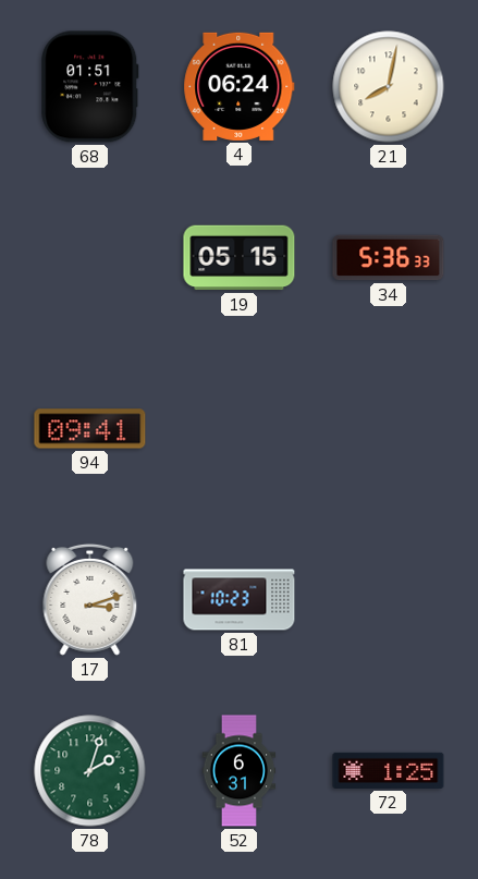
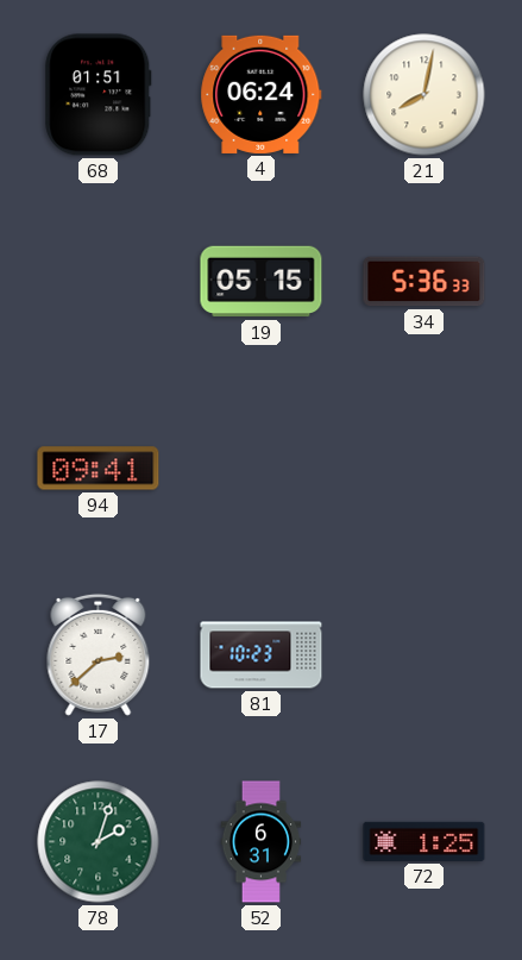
17: 3:12 -> 2:38 (99, 654)
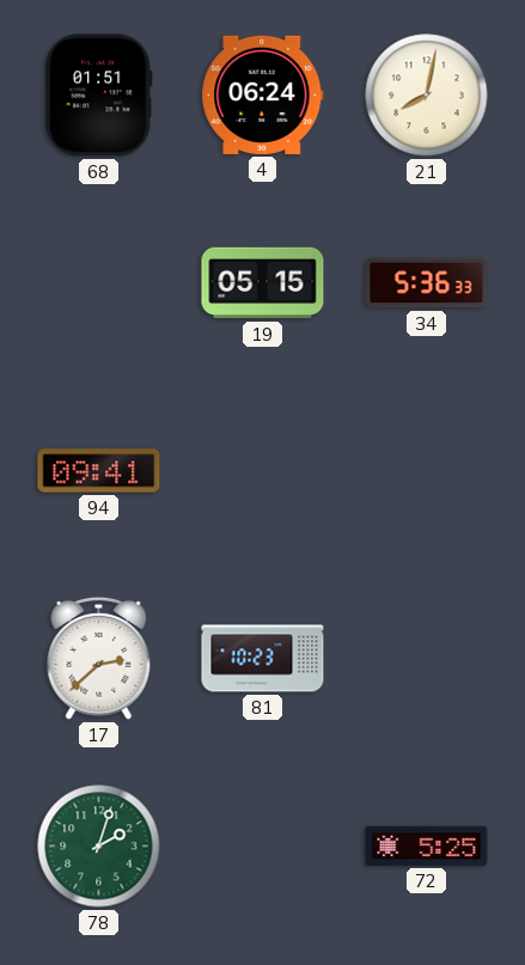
52: 6:31 -> none (262, 842)
72: 1:25 -> 5:25 (427, 845)
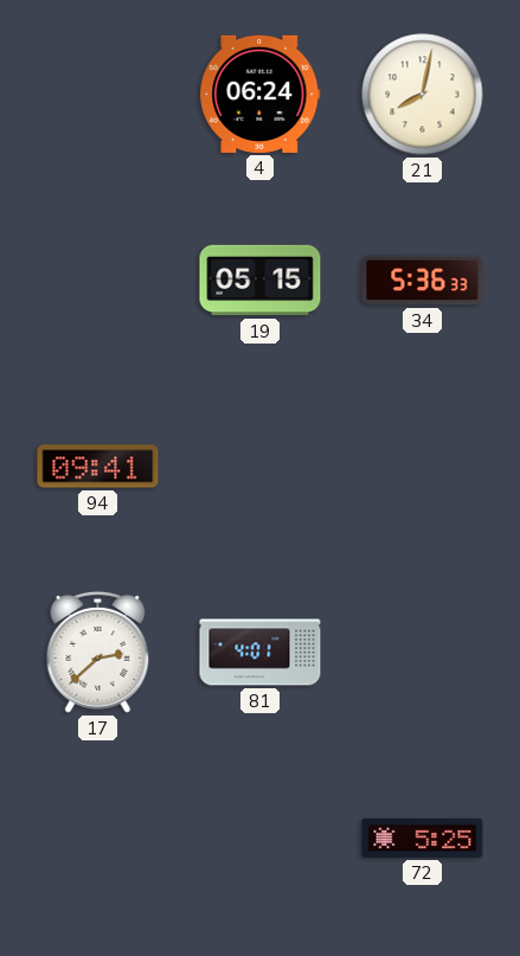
68: 01:51 -> none (99, 96)
81: 10:23 -> 4:01 (261, 653)
78: 2:03 -> none (99, 847)
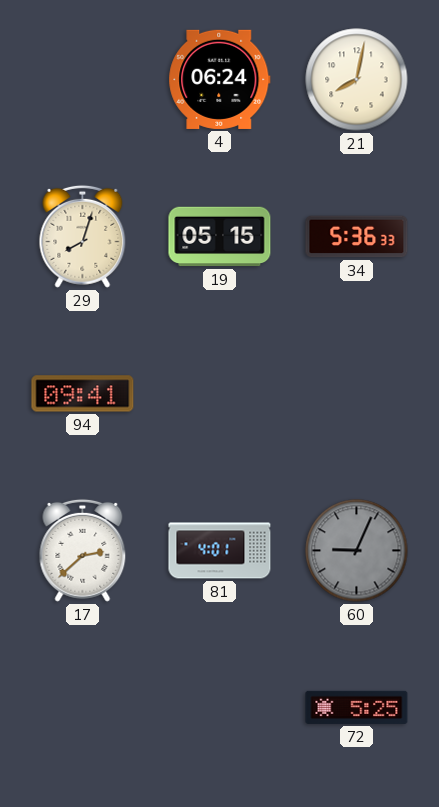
29: none -> 8:03 (83, 236)
60: none -> 9:04 (357, 551)
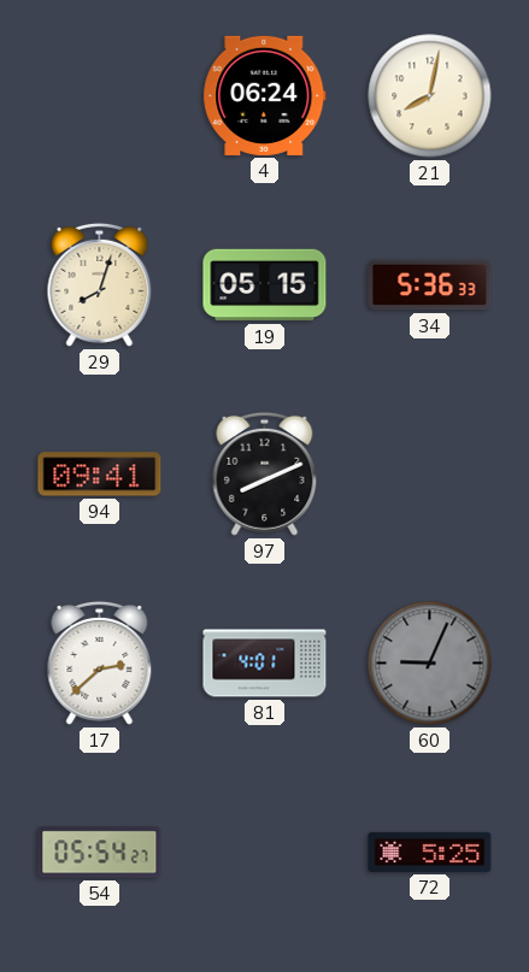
97: none -> 8:11 (265, 473)
54: none -> 05:54 (100, 853)
